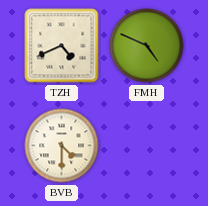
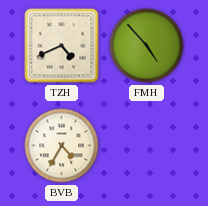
FMH: 4:49 -> 4:53 (147, 46)
BVB: 4:30 -> 4:35 (62, 146)
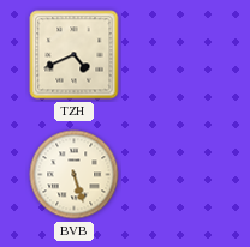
FMH: 4:53 -> none (147, 46)
BVB: 4:35 -> 5:27 (75, 175)
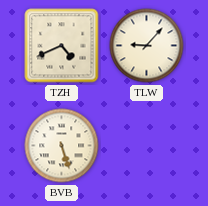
TLW: none -> 9:07 (147, 46)
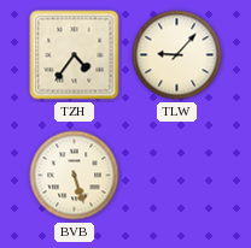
TZH: 4:41 -> 4:36 (75, 55)
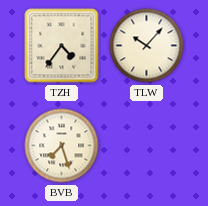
TLW: 9:07 -> 10:07 (147, 46)
BVB: 5:27 -> 7:27 (62, 146)
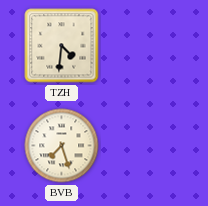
TZH: 4:36 -> 4:31 (62, 46)
TLW: 10:07 -> none (147, 46)
